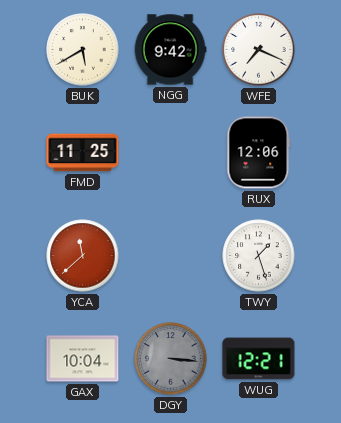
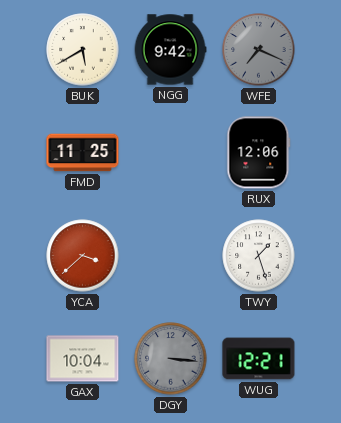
WFE dial: white -> grey (259, 50)
YCA: 11:38 -> 3:38 (83, 256)
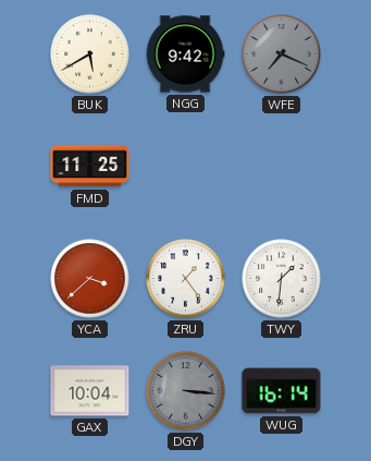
RUX: 12:06 -> none (259, 153)
ZRU: none -> 1:24 (186, 279)
TWY: 1:27 -> 1:31 (282, 279)
WUG: 12:21 -> 16:14 (282, 391)
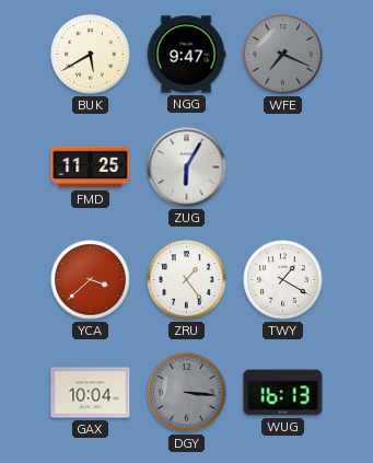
NGG: 9:42 -> 9:47 (186, 55)
ZUG: none -> 6:05 (187, 167)
TWY: 1:31 -> 1:20 (283, 280)
WUG: 16:14 -> 16:13 (283, 393)
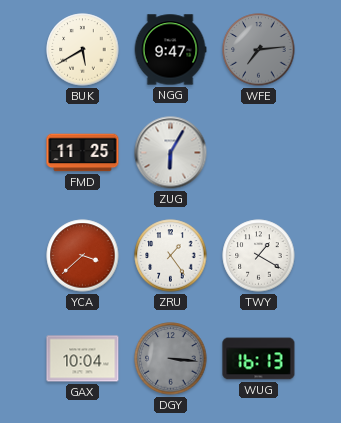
WFE: 7:19 -> 7:14 (259, 50)
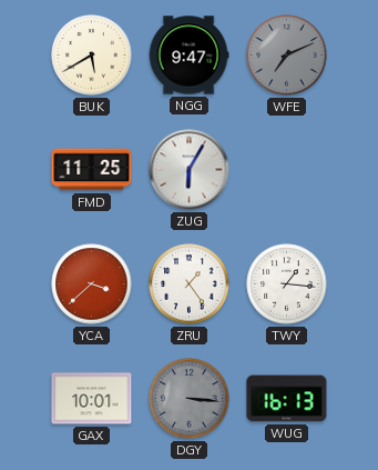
WFE: 7:14 -> 7:11 (287, 56)
TWY: 1:20 -> 1:16 (287, 284)
GAX: 10:04 -> 10:01 (92, 399)
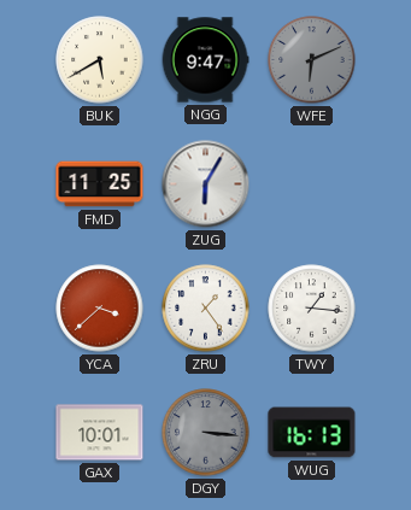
WFE: 7:11 -> 6:11 (312, 60)
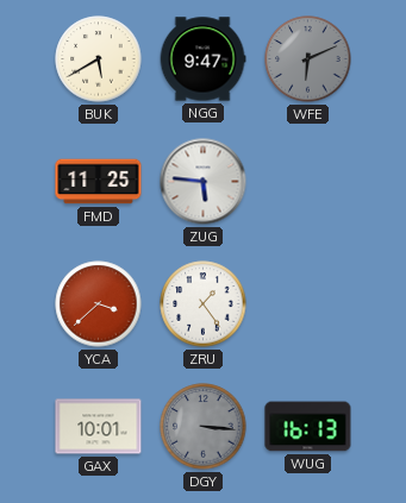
ZUG: 6:05 -> 5:46 (204, 182)
TWY: 1:16 -> none (312, 309)
